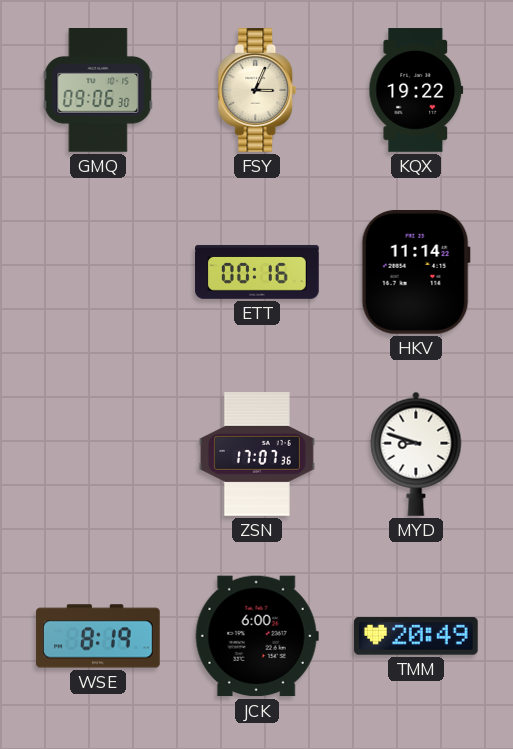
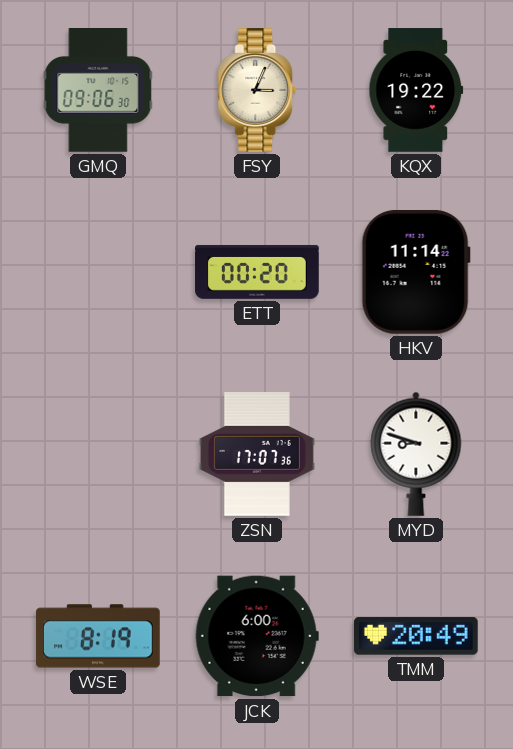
ETT: 00:16 -> 00:20 (257, 272)
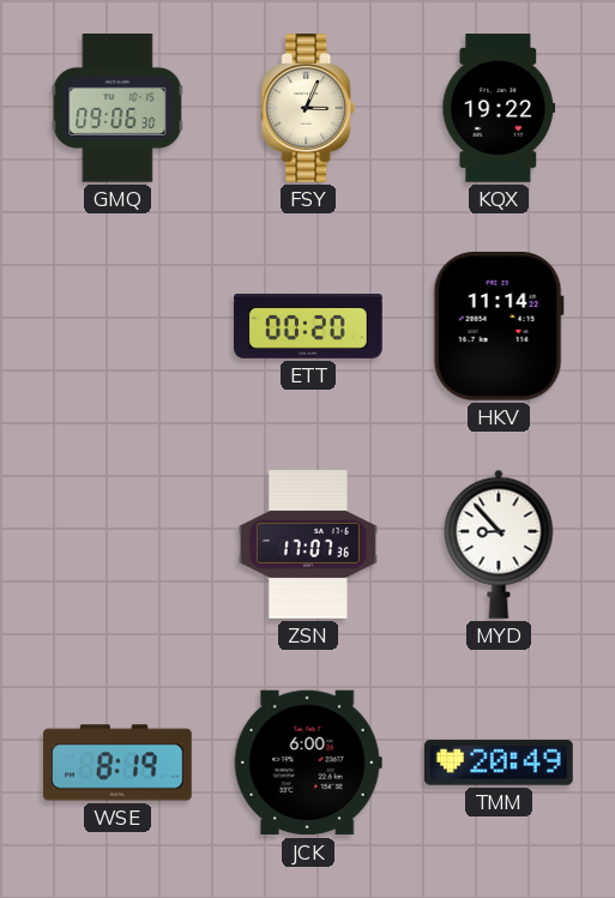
MYD: 8:48 -> 8:53 (499, 544)
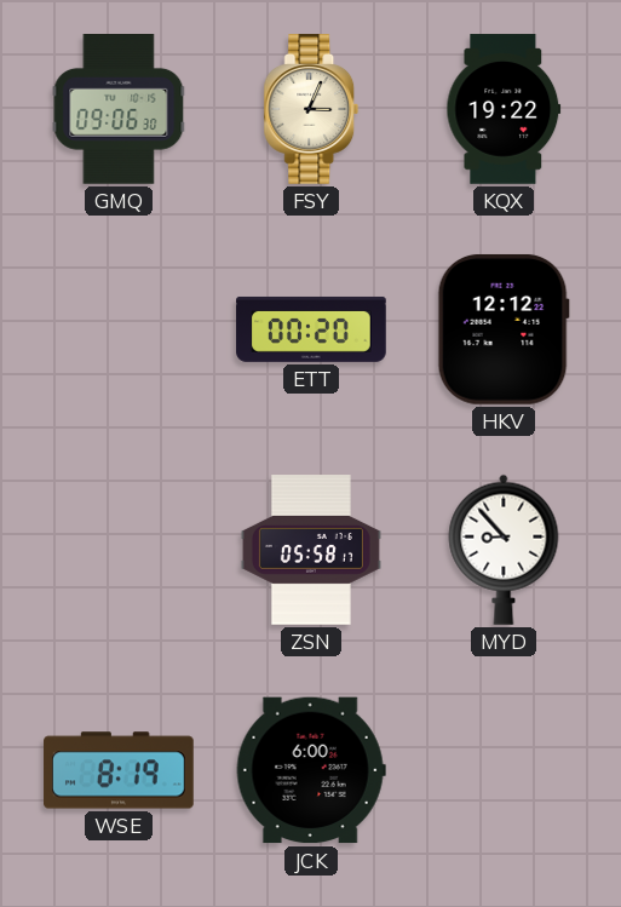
HKV: 11:14 -> 12:12 (504, 329)
ZSN: 17:07 -> 05:58 (311, 550)
TMM: 20:49 -> none (500, 763)
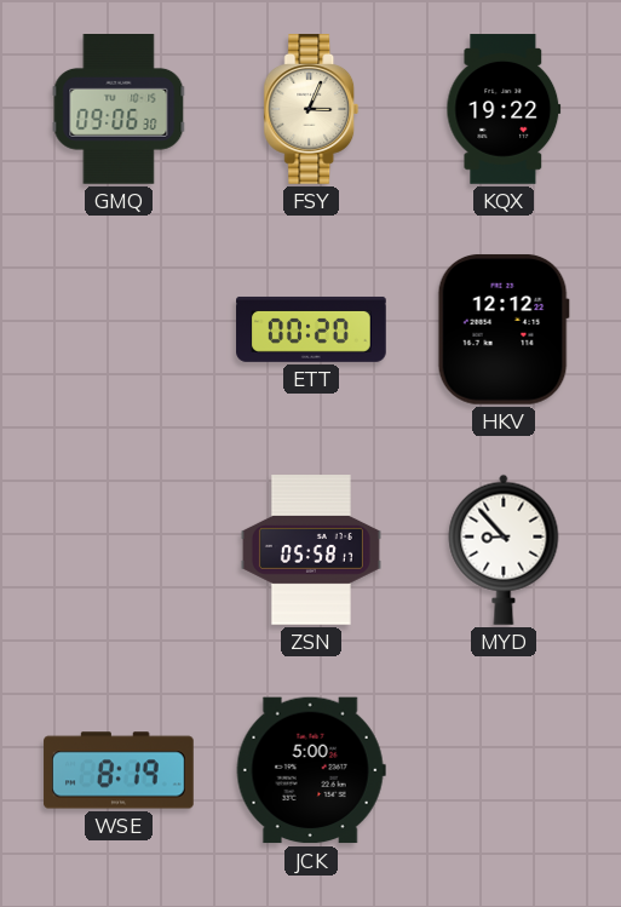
JCK: 6:00 -> 5:00 (311, 770)
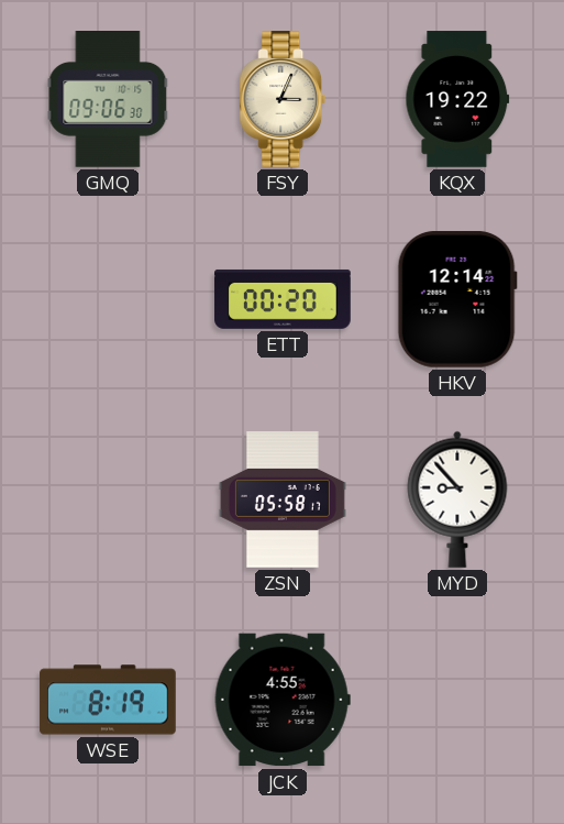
HKV: 12:12 -> 12:14 (457, 299)
JCK: 5:00 -> 4:55 (283, 700)
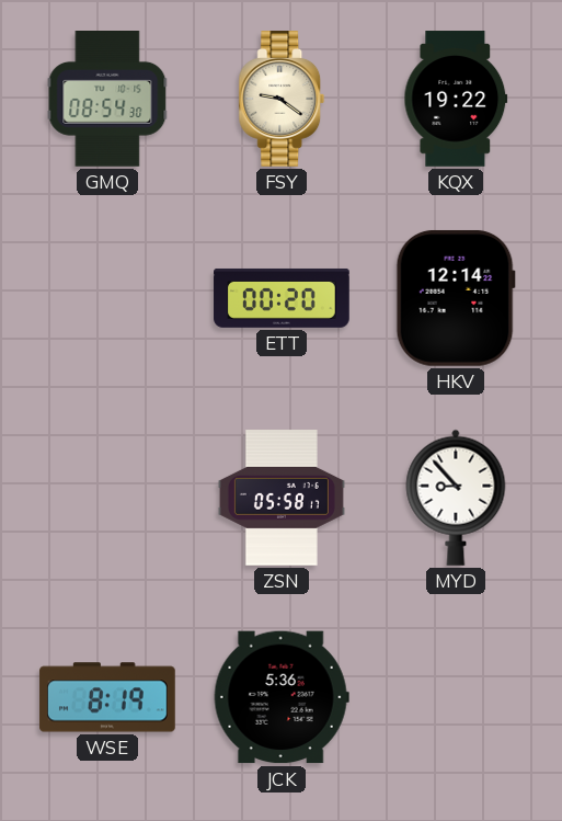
GMQ: 09:06 -> 08:54 (107, 100)
FSY: 3:04 -> 9:21 (282, 99)
JCK: 4:55 -> 5:36 (282, 697)
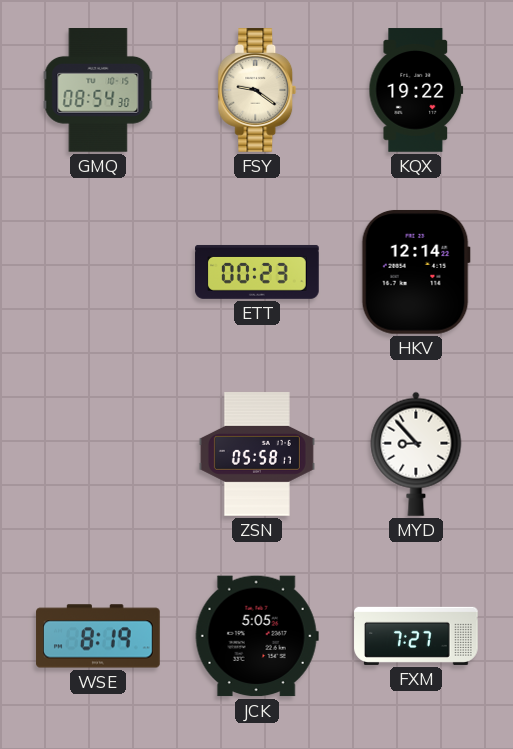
ETT: 00:20 -> 00:23 (257, 272)
JCK: 5:36 -> 5:05 (257, 636)
FXM: none -> 7:27 (416, 636)
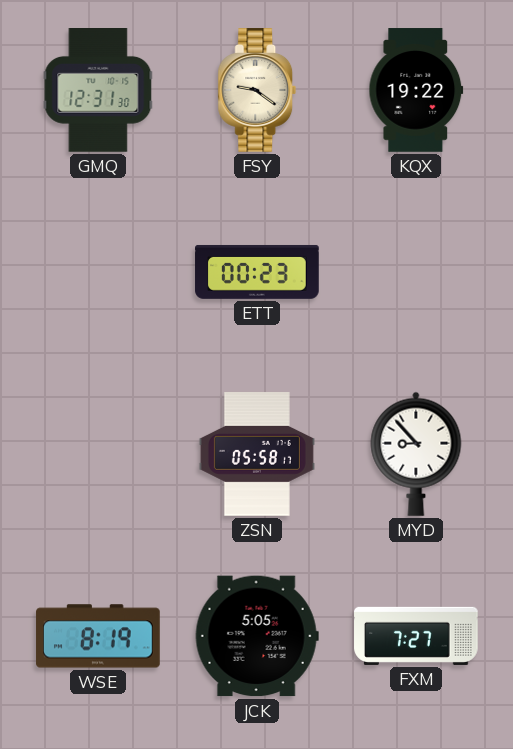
GMQ: 08:54 -> 12:31 (98, 91)
HKV: 12:14 -> none (416, 272)
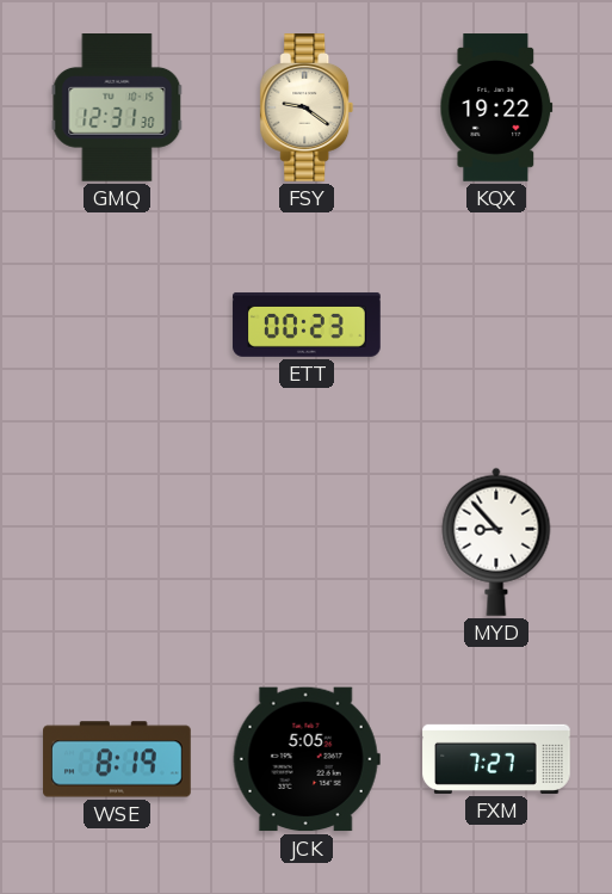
ZSN: 05:58 -> none (257, 454)
